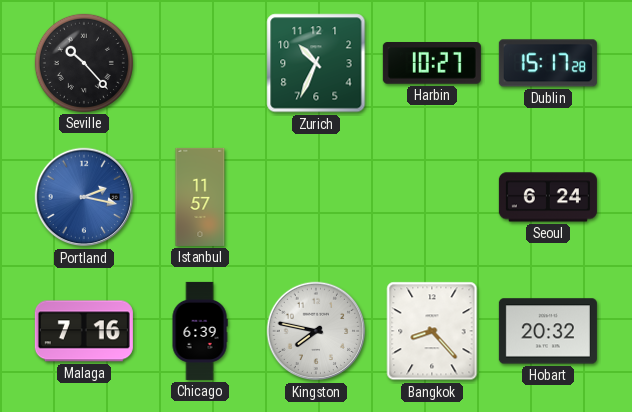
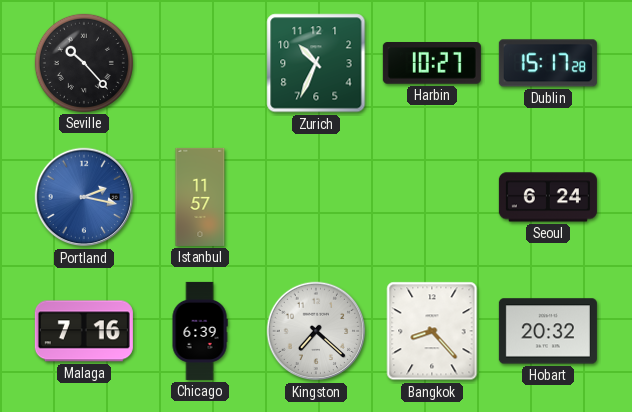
Kingston: 7:47 -> 7:22 (316, 331)
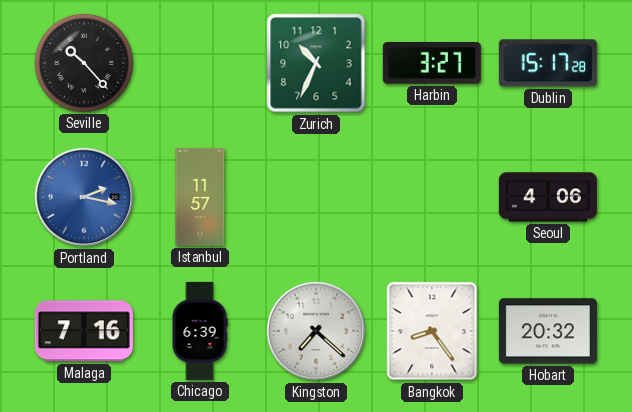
Harbin: 10:27 -> 3:27 (432, 64)
Seoul: 6:24 -> 4:06 (548, 197)
Bangkok: 8:23 -> 8:24 (432, 331)
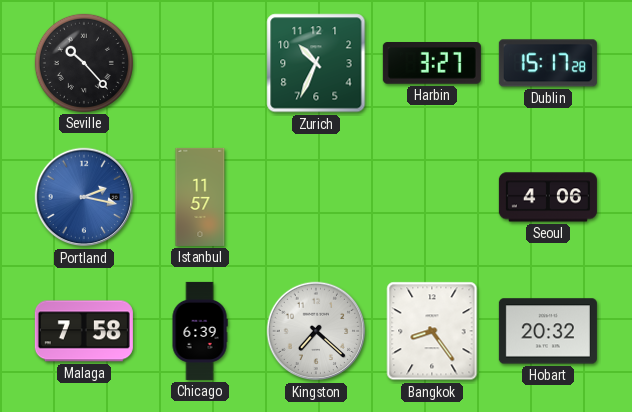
Malaga: 7:16 -> 7:58 (84, 331)
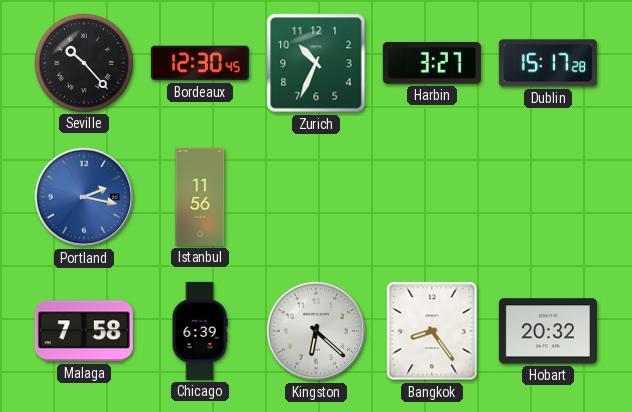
Bordeaux: none -> 12:30 (200, 63)
Istanbul: 11:57 -> 11:56 (200, 197)
Seoul: 4:06 -> none (548, 197)
Kingston: 7:22 -> 6:22 (316, 331)
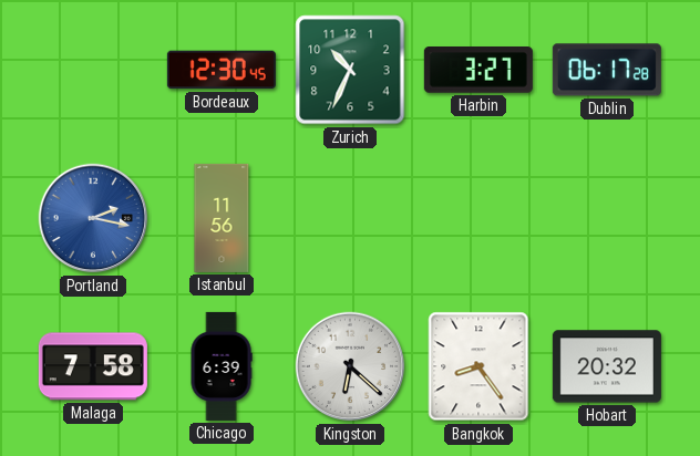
Seville: 10:23 -> none (84, 63)
Dublin: 15:17 -> 06:17 (607, 70)
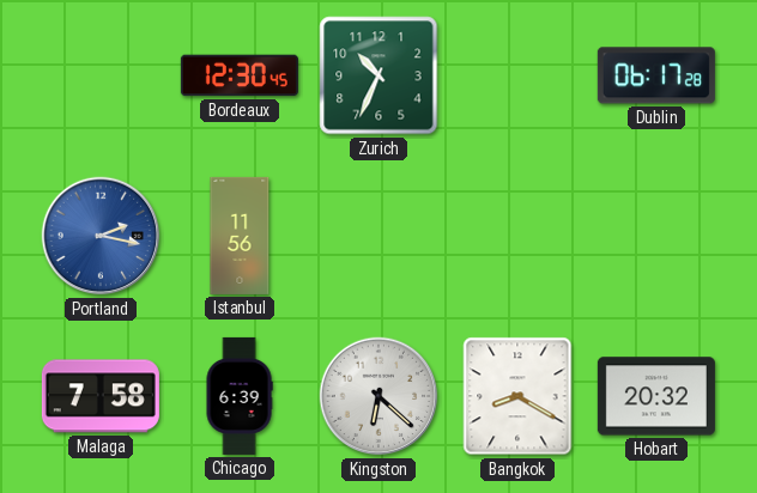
Harbin: 3:27 -> none (478, 71)
Bangkok: 8:24 -> 8:20 (517, 396)
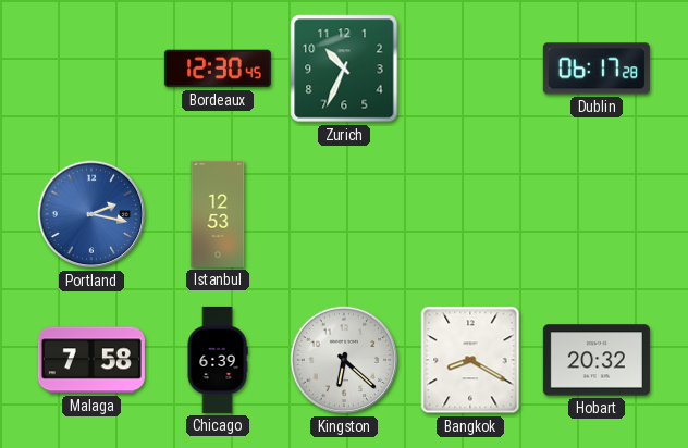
Istanbul: 11:56 -> 12:53 (218, 214)
